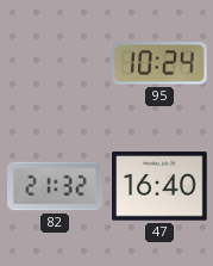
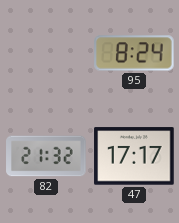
95: 10:24 -> 8:24 (134, 53)
47: 16:40 -> 17:17 (134, 156)
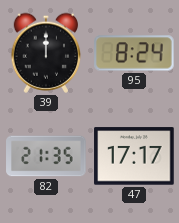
39: none -> 12:00 (46, 53)
82: 21:32 -> 21:35 (46, 156)
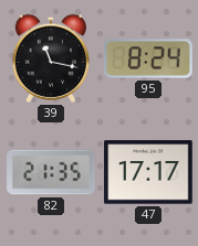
39: 12:00 -> 11:17 (51, 58)
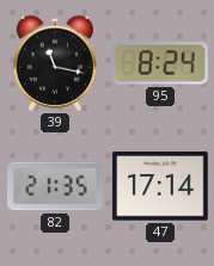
47: 17:17 -> 17:14 (160, 186)
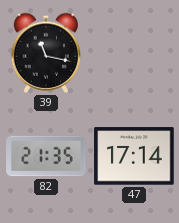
95: 8:24 -> none (160, 63)
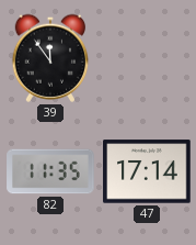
39: 11:17 -> 11:54 (50, 58)
82: 21:35 -> 11:35 (50, 171)
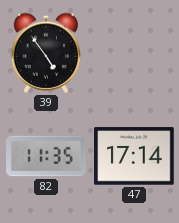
39: 11:54 -> 4:54 (46, 53)
